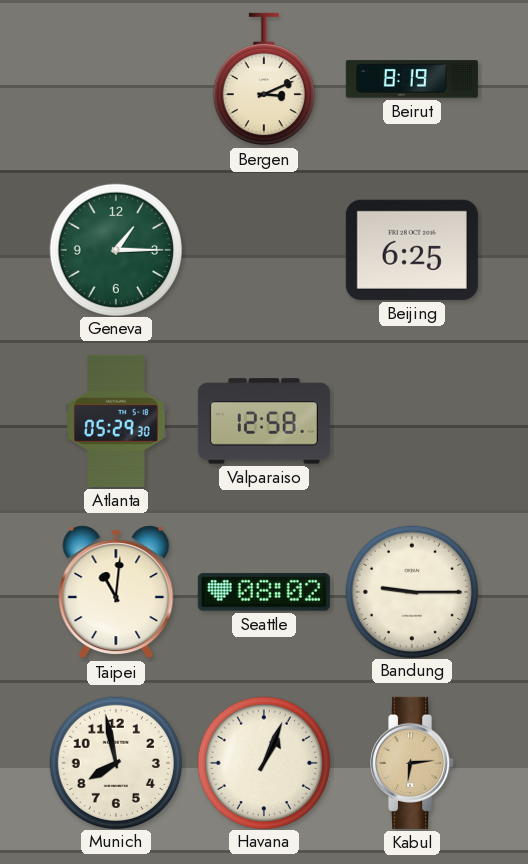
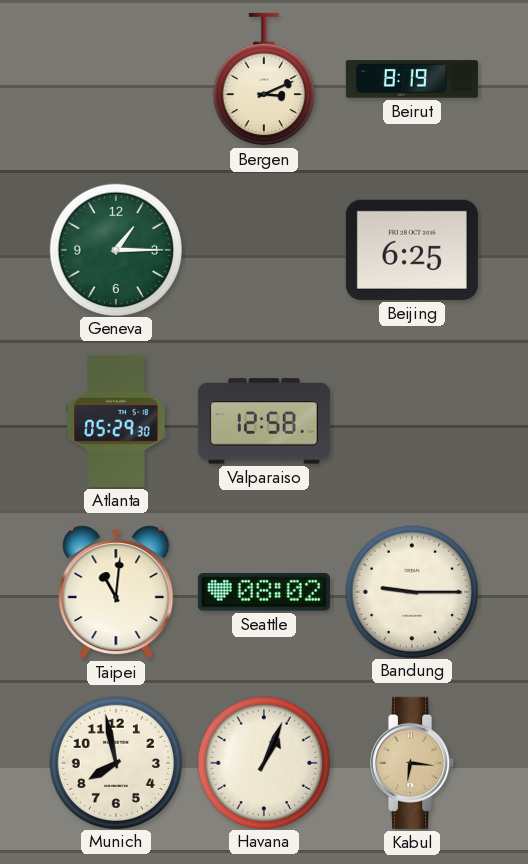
Kabul: 6:14 -> 6:16 (413, 763)
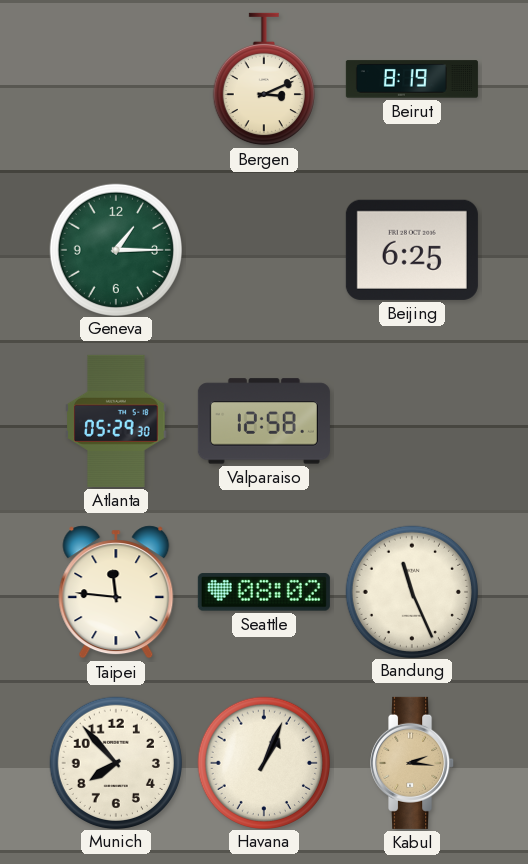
Taipei: 11:01 -> 11:46 (116, 592)
Bandung: 9:15 -> 11:26 (411, 591)
Munich: 7:58 -> 7:53 (115, 762)
Kabul: 6:16 -> 2:16 (413, 763)
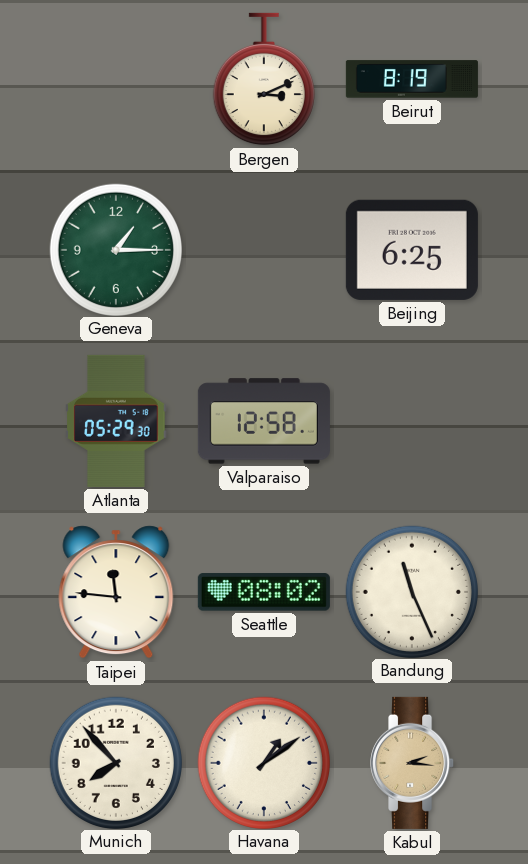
Havana: 1:04 -> 1:09 (263, 762)
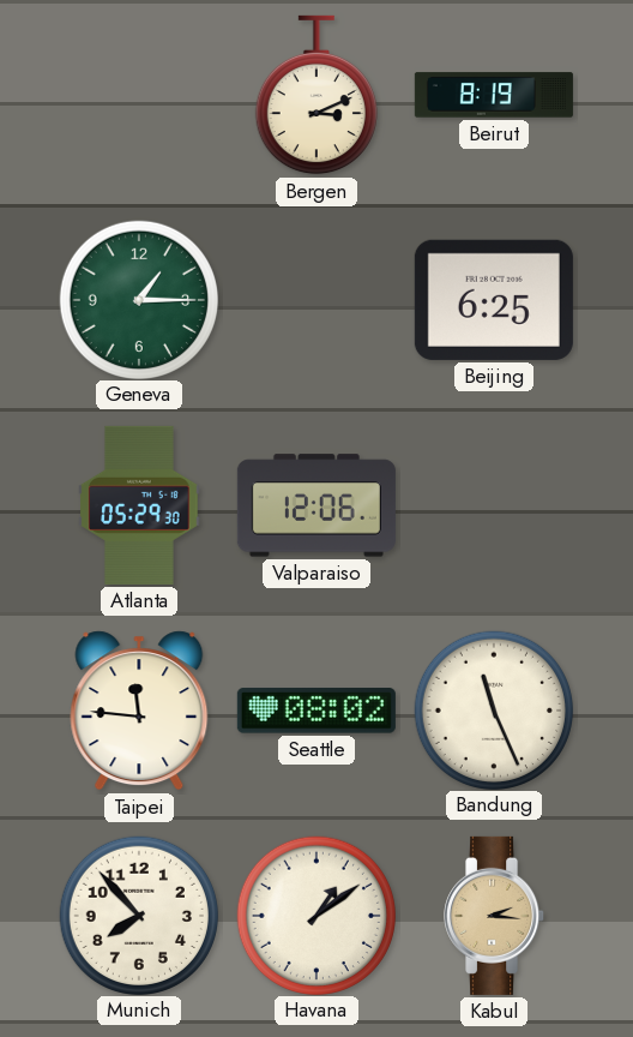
Valparaiso: 12:58 -> 12:06 (316, 505)
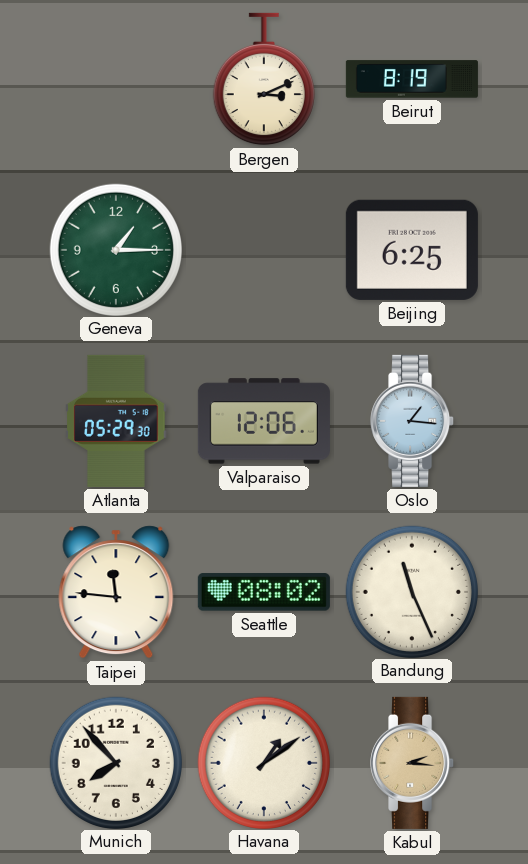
Oslo: none -> 1:16 (413, 421)
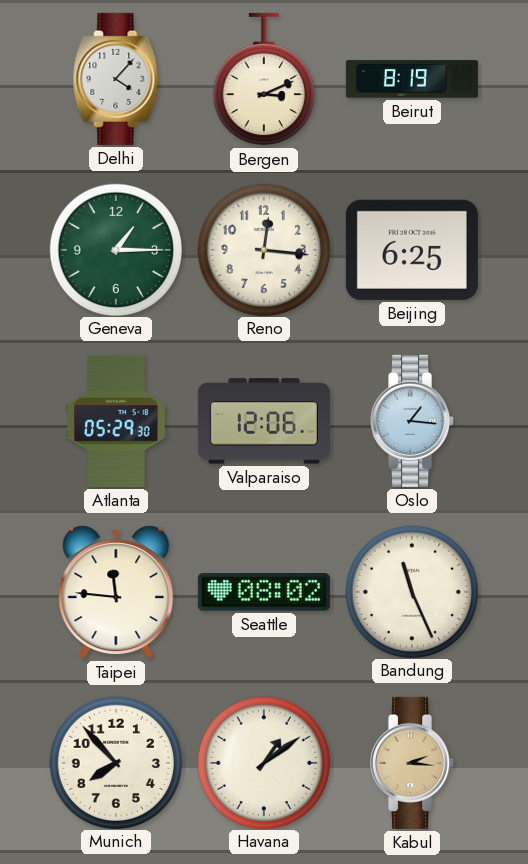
Delhi: none -> 4:07 (116, 79)
Reno: none -> 12:16 (263, 249)
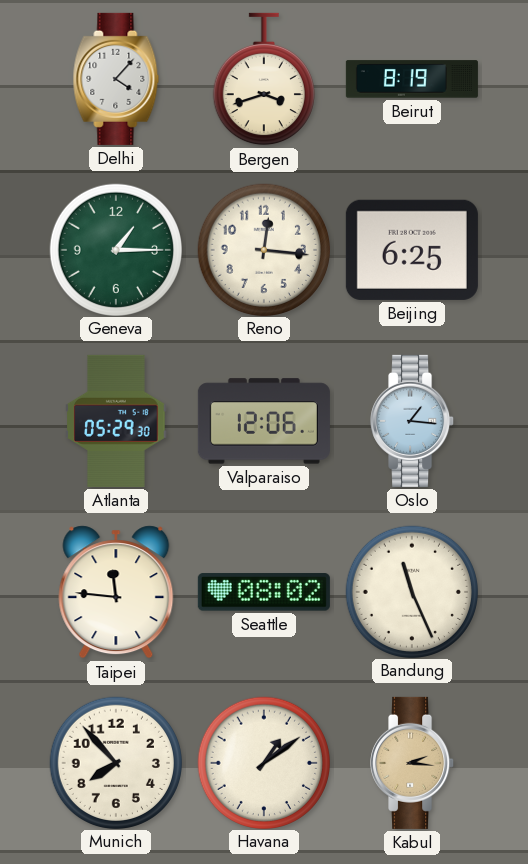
Bergen: 3:11 -> 3:42 (264, 79)
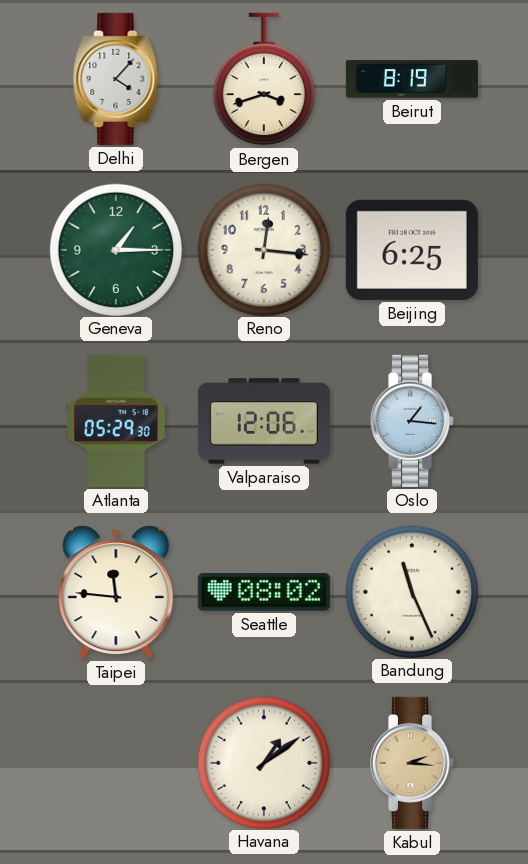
Munich: 7:53 -> none (115, 762)
